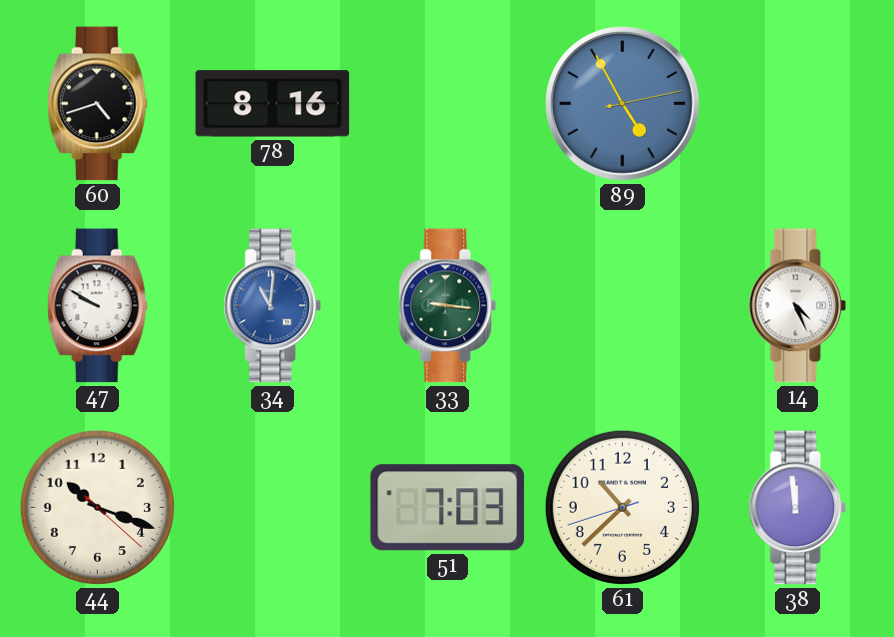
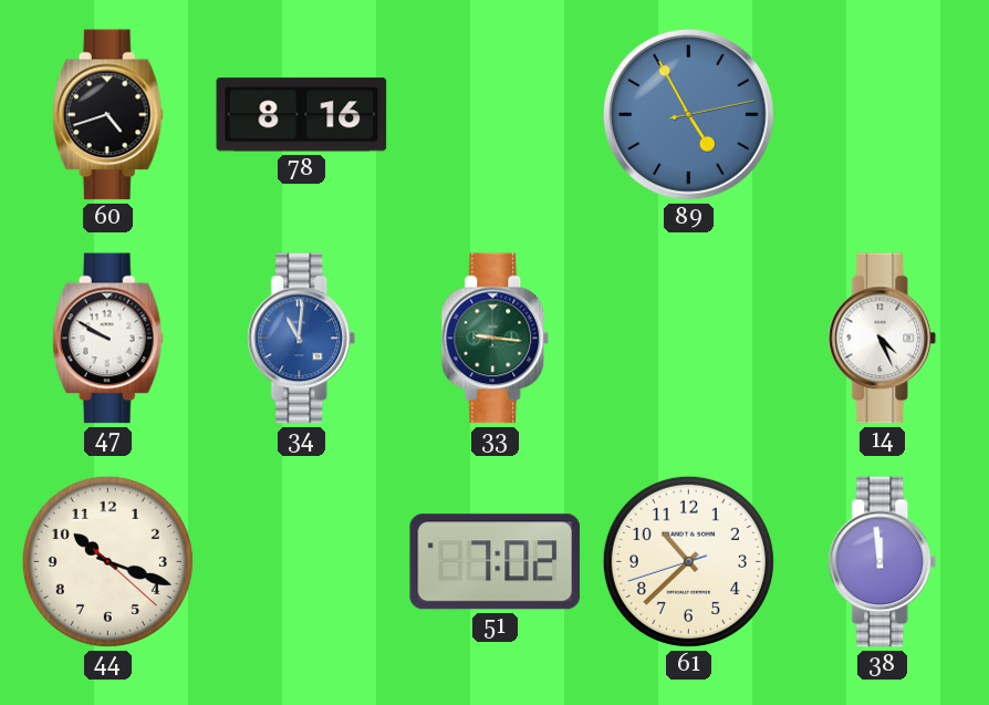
51: 7:03 -> 7:02 (496, 562)
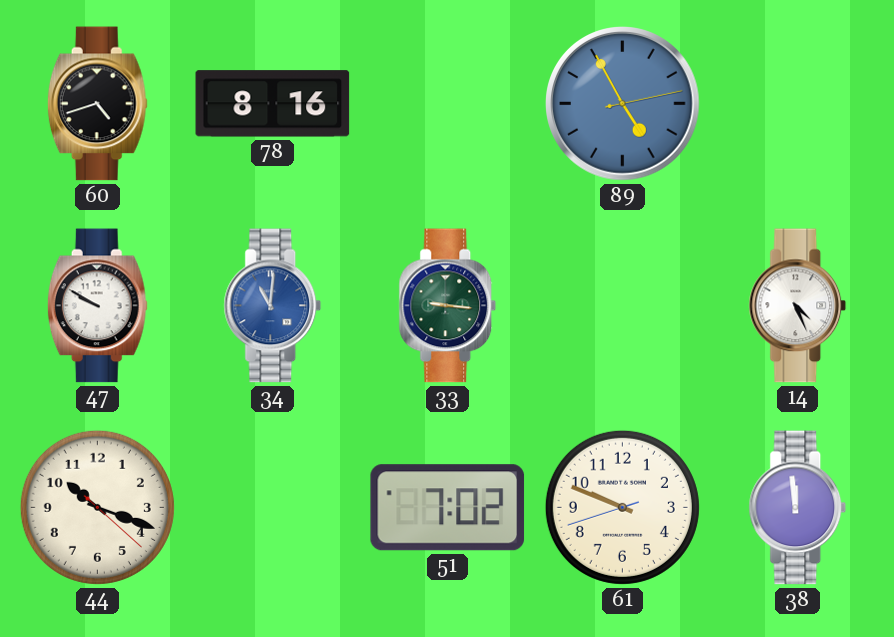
61: 10:37 -> 9:48 (622, 507)
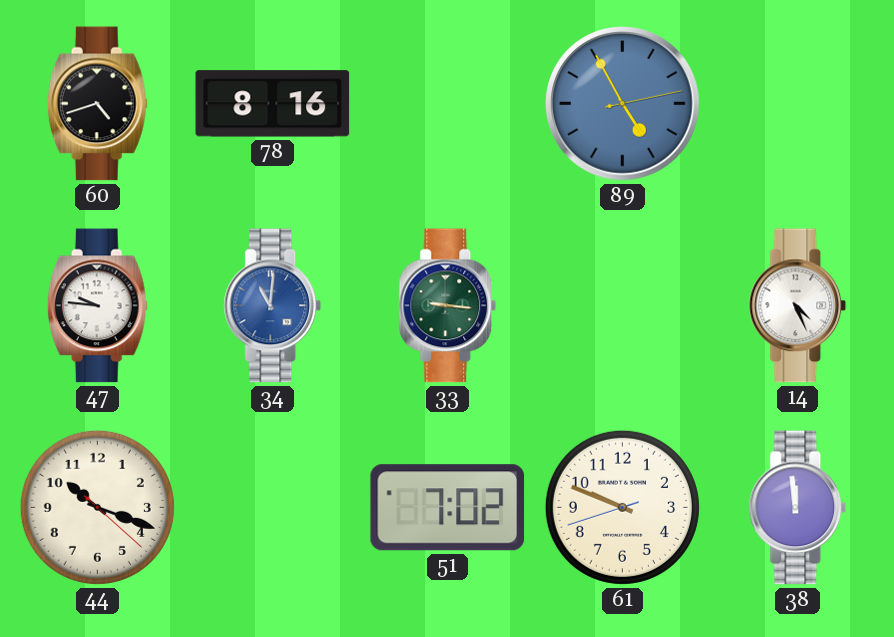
47: 9:50 -> 9:46 (97, 306)
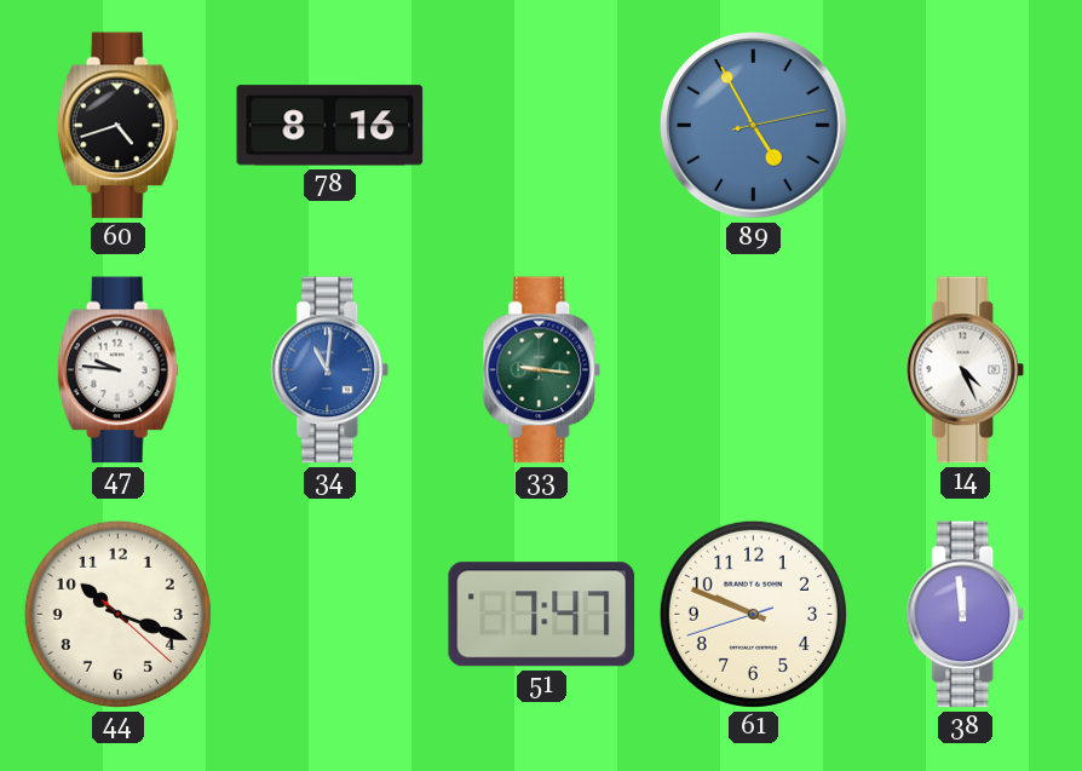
51: 7:02 -> 7:47 (542, 615)
